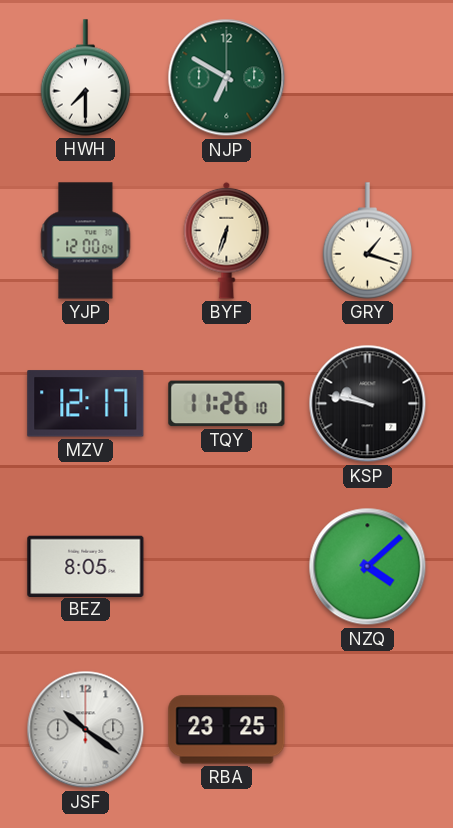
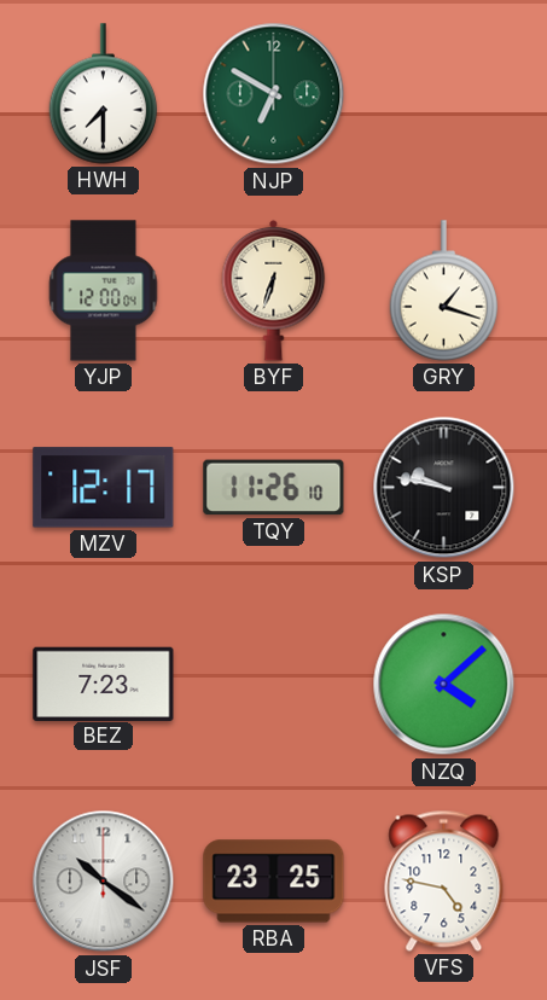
BEZ: 8:05 -> 7:23 (104, 684)
VFS: none -> 4:47 (444, 880)
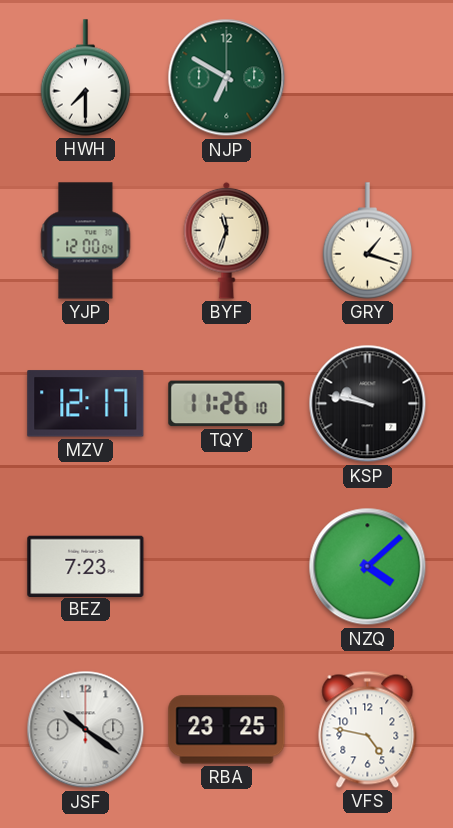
BYF: 6:33 -> 11:33 (227, 240)
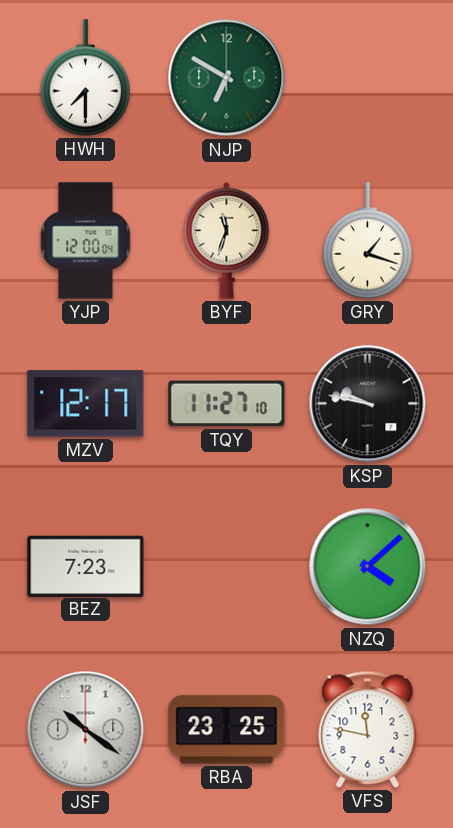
TQY: 11:26 -> 11:27 (227, 404)
VFS: 4:47 -> 11:47 (368, 729)
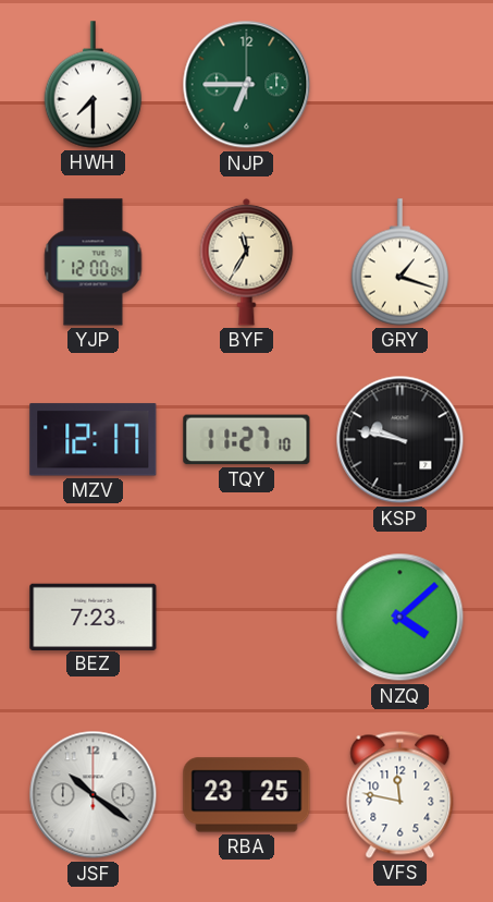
NJP: 6:50 -> 6:45 (247, 85)
BYF: 11:33 -> 11:35 (247, 261)
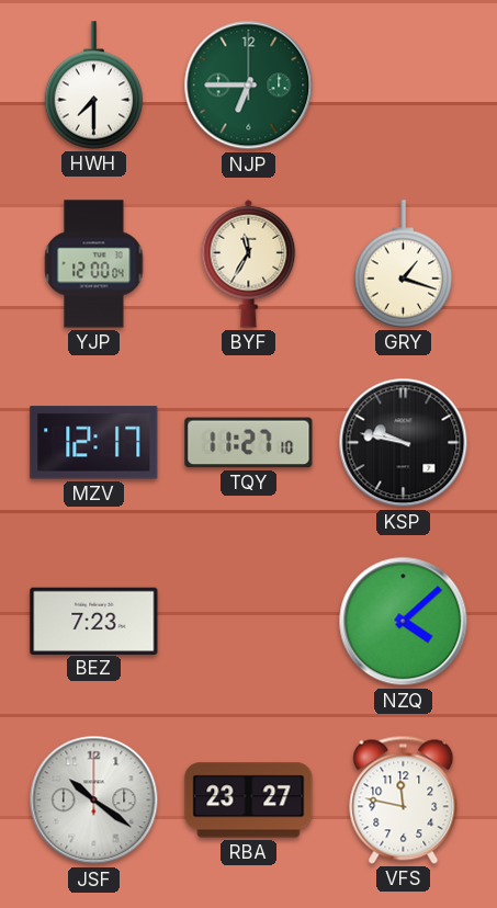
RBA: 23:25 -> 23:27 (249, 801)
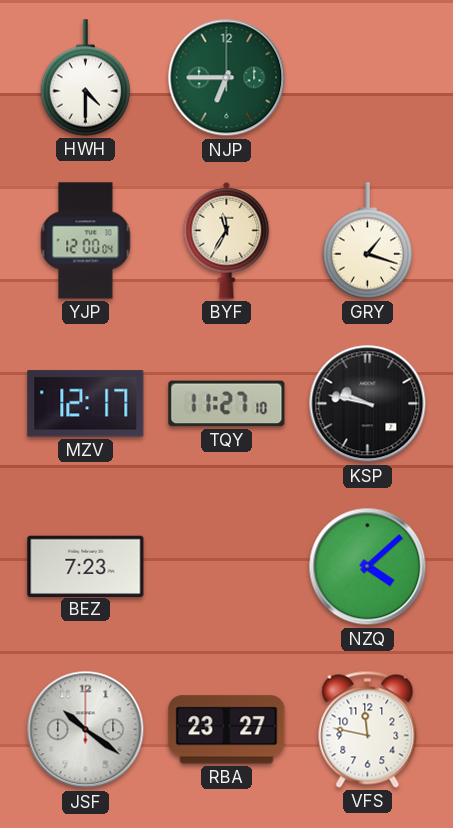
HWH: 7:30 -> 4:30 (86, 78)
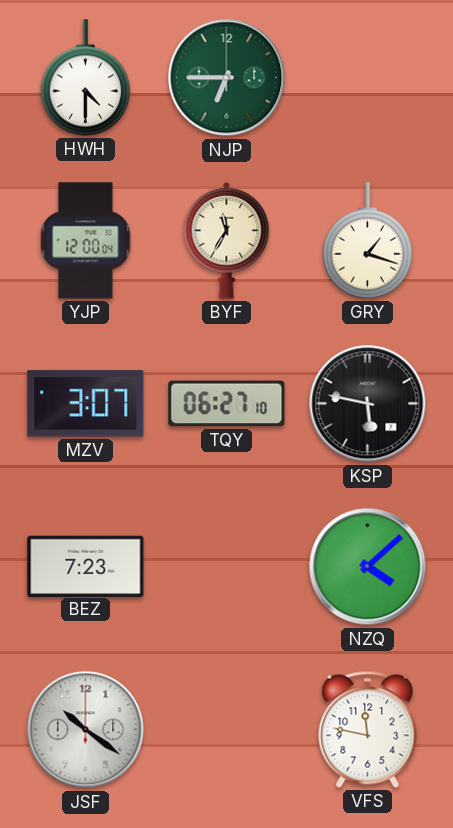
MZV: 12:17 -> 3:07 (86, 404)
TQY: 11:27 -> 06:27 (227, 404)
KSP: 9:47 -> 5:47 (368, 404)
RBA: 23:27 -> none (227, 730)
